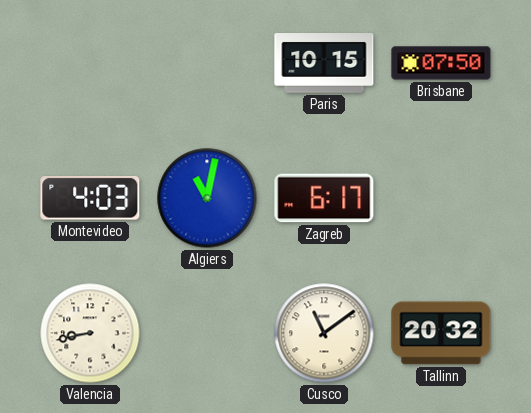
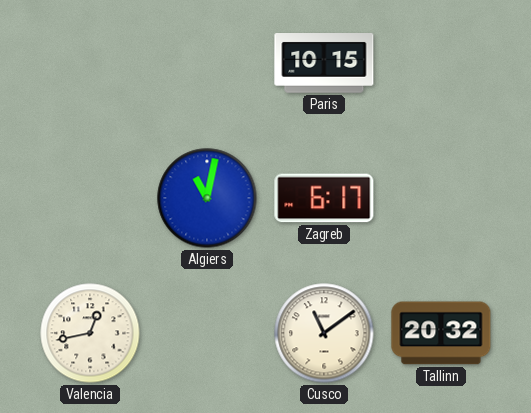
Brisbane: 07:50 -> none (441, 63)
Montevideo: 4:03 -> none (90, 199)
Valencia: 8:43 -> 12:43 (90, 333)
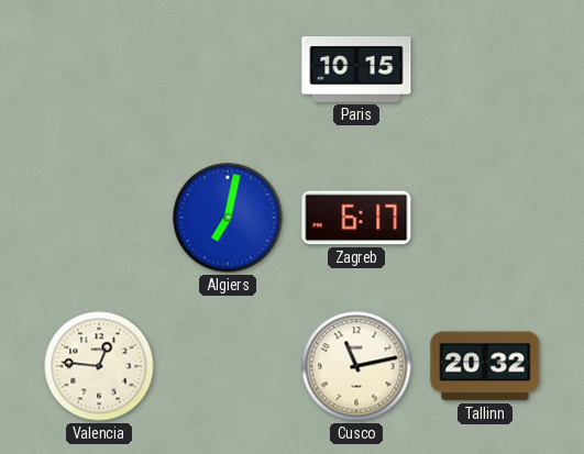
Algiers: 11:02 -> 7:02 (228, 218)
Valencia: 12:43 -> 12:46 (99, 366)
Cusco: 11:09 -> 11:13 (356, 366)
